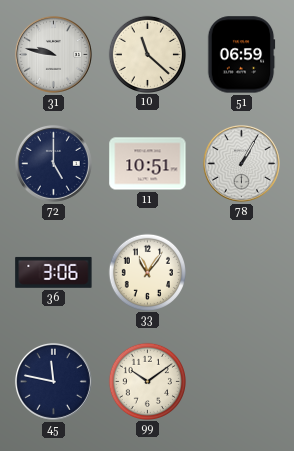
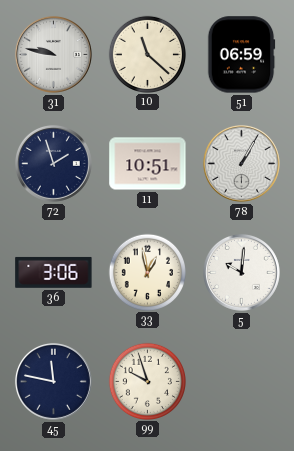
72: 5:00 -> 1:57 (53, 163)
33: 11:06 -> 12:58 (147, 272)
5: none -> 10:01 (241, 272)
99: 10:09 -> 9:57 (147, 381)
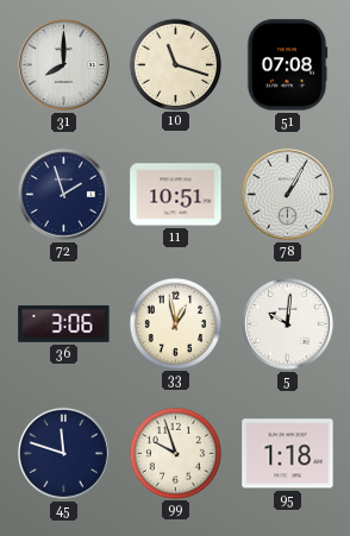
31: 9:47 -> 8:00 (63, 64)
10: 11:22 -> 11:18 (175, 64)
51: 06:59 -> 07:08 (287, 65)
45: 11:47 -> 11:48 (63, 453)
95: none -> 1:18 (288, 454)
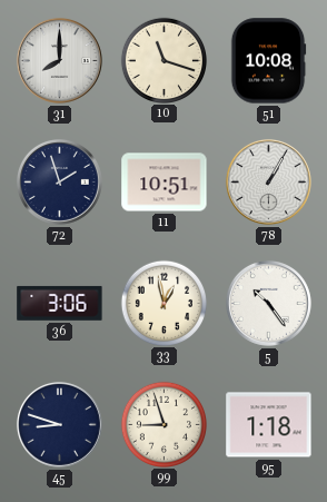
51: 07:08 -> 10:08 (268, 61)
5: 10:01 -> 10:24 (268, 303)
45: 11:48 -> 8:48 (59, 424)
99: 9:57 -> 8:57 (163, 424)
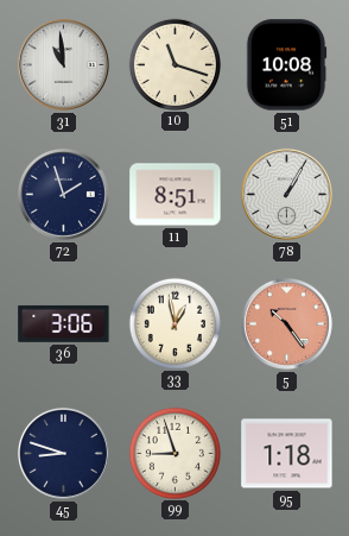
31: 8:00 -> 10:59 (63, 64)
11: 10:51 -> 8:51 (176, 195)
5 dial: white -> salmon (286, 323)
